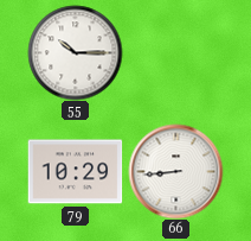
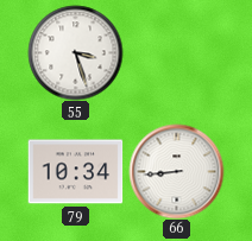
55: 10:15 -> 3:27 (75, 52)
79: 10:29 -> 10:34 (75, 172)
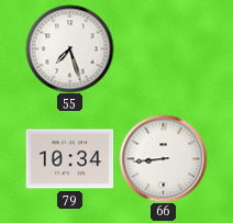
55: 3:27 -> 7:27 (69, 48)
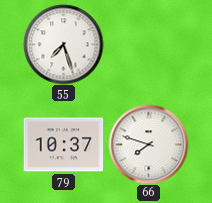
79: 10:34 -> 10:37 (63, 145)
66: 8:44 -> 7:48 (148, 144)
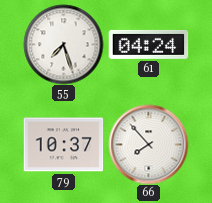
61: none -> 04:24 (148, 44)
66: 7:48 -> 7:53 (148, 144)
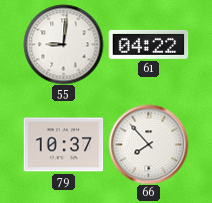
55: 7:27 -> 9:01 (63, 44)
61: 04:24 -> 04:22 (148, 44)
